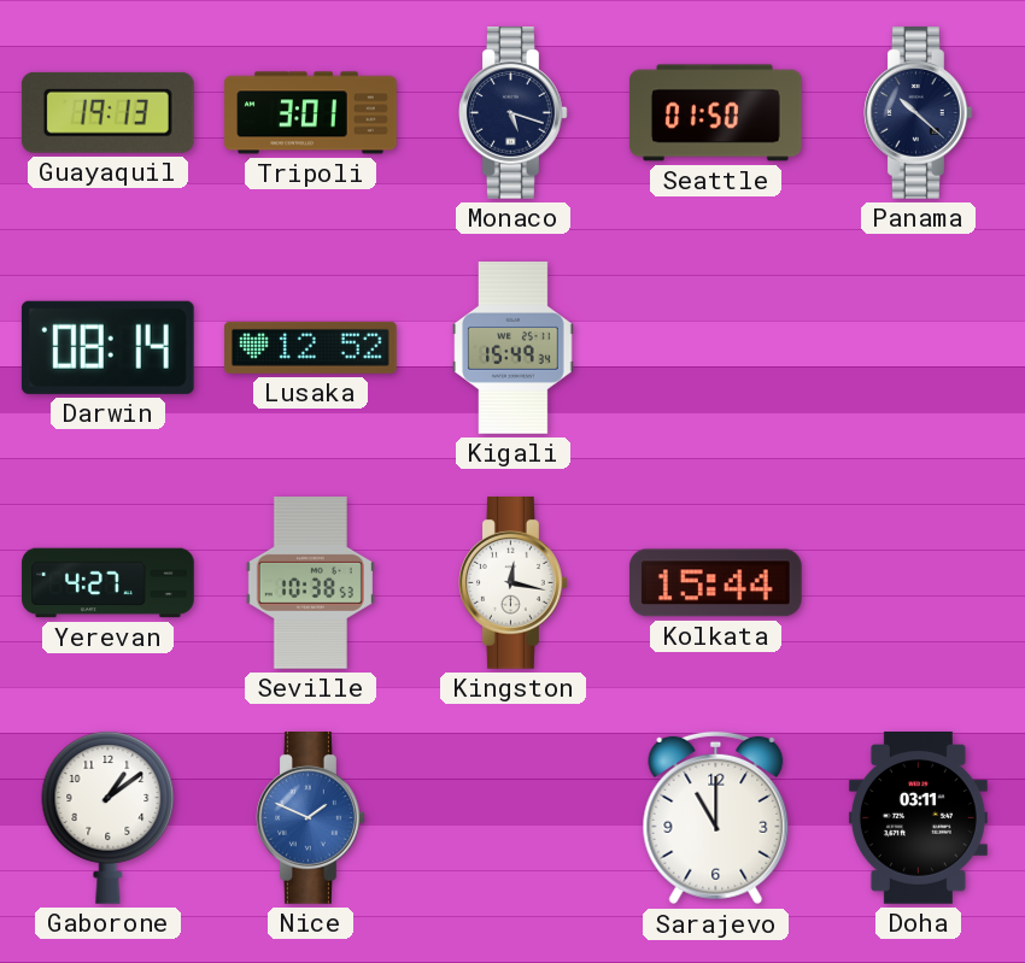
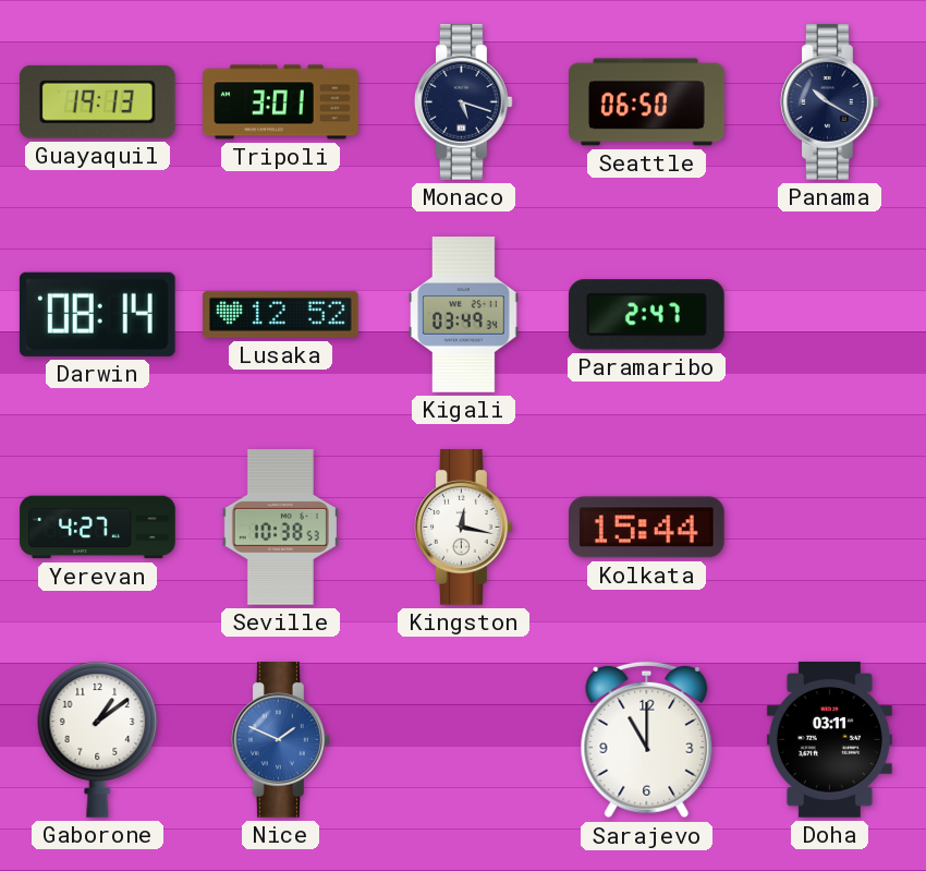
Seattle: 01:50 -> 06:50 (647, 102)
Panama: 10:22 -> 10:20 (830, 102)
Kigali: 15:49 -> 03:49 (464, 315)
Paramaribo: none -> 2:47 (646, 315)
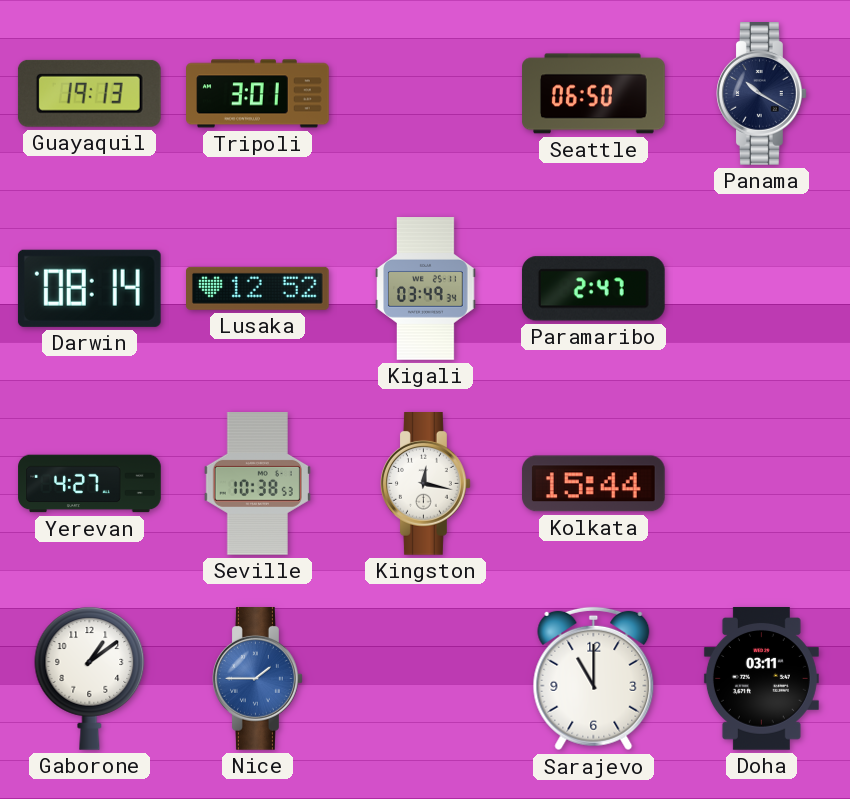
Monaco: 5:18 -> none (464, 102)
Nice: 1:49 -> 1:45 (258, 679)
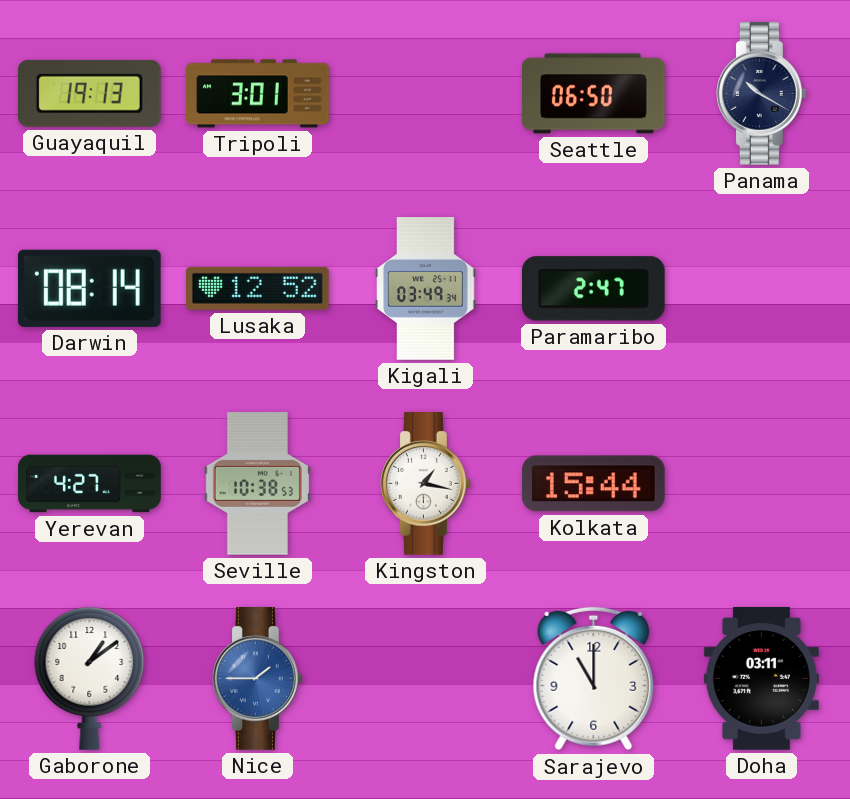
Kingston: 12:17 -> 1:17 (426, 484)
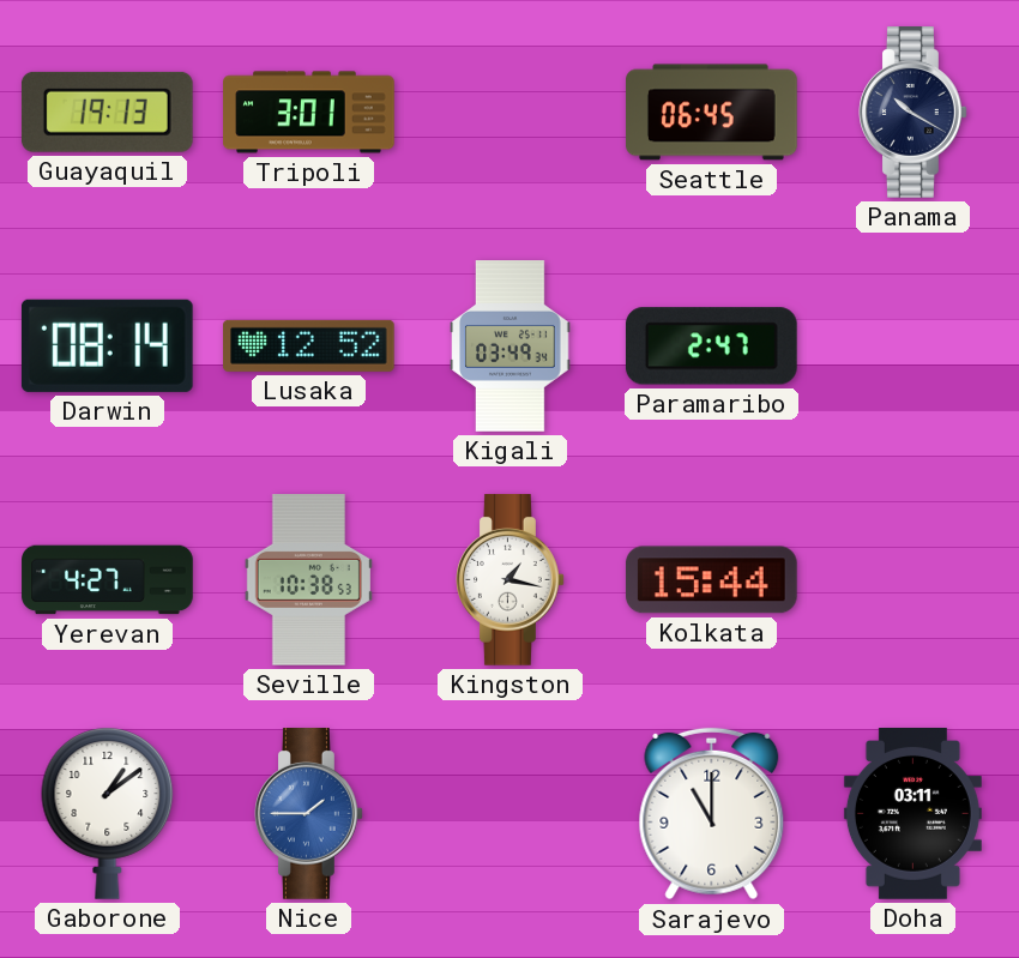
Seattle: 06:50 -> 06:45 (712, 113)
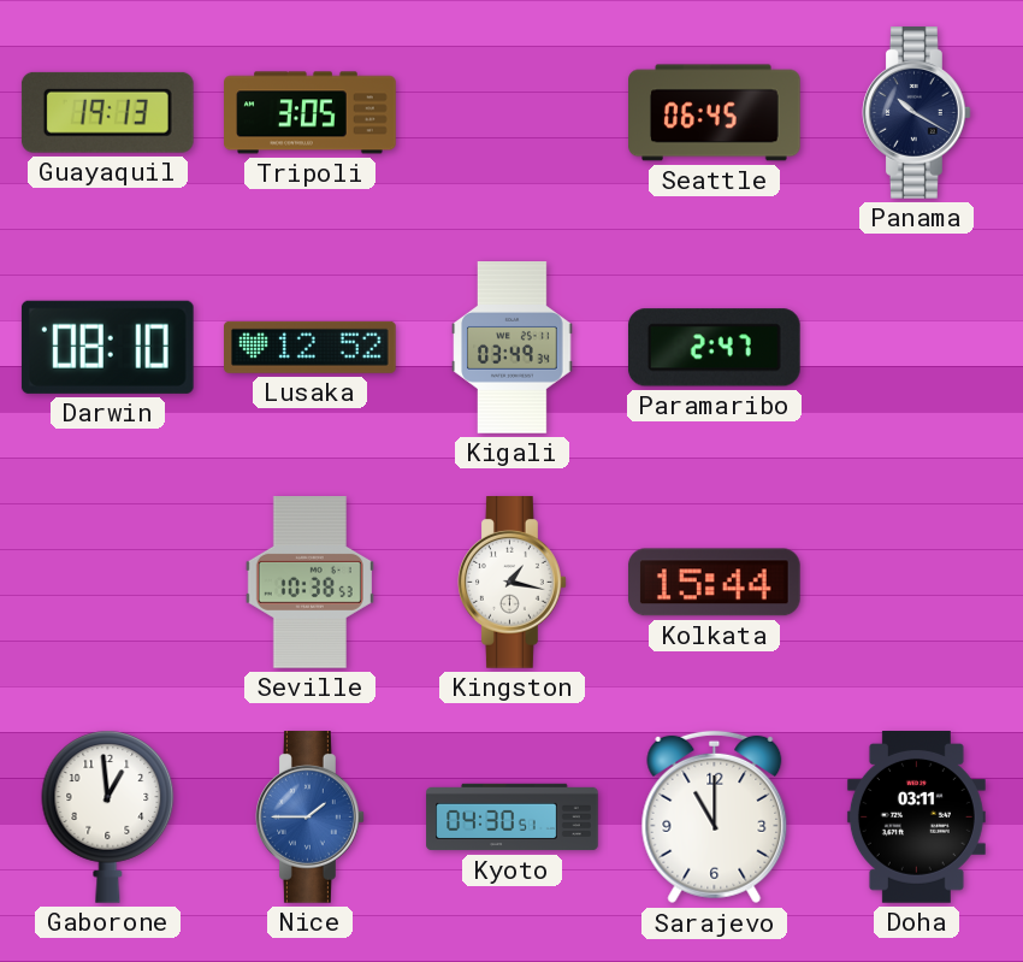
Tripoli: 3:01 -> 3:05 (311, 113)
Darwin: 08:14 -> 08:10 (107, 347)
Yerevan: 4:27 -> none (108, 580)
Gaborone: 1:09 -> 12:59 (108, 816)
Kyoto: none -> 04:30 (513, 818)
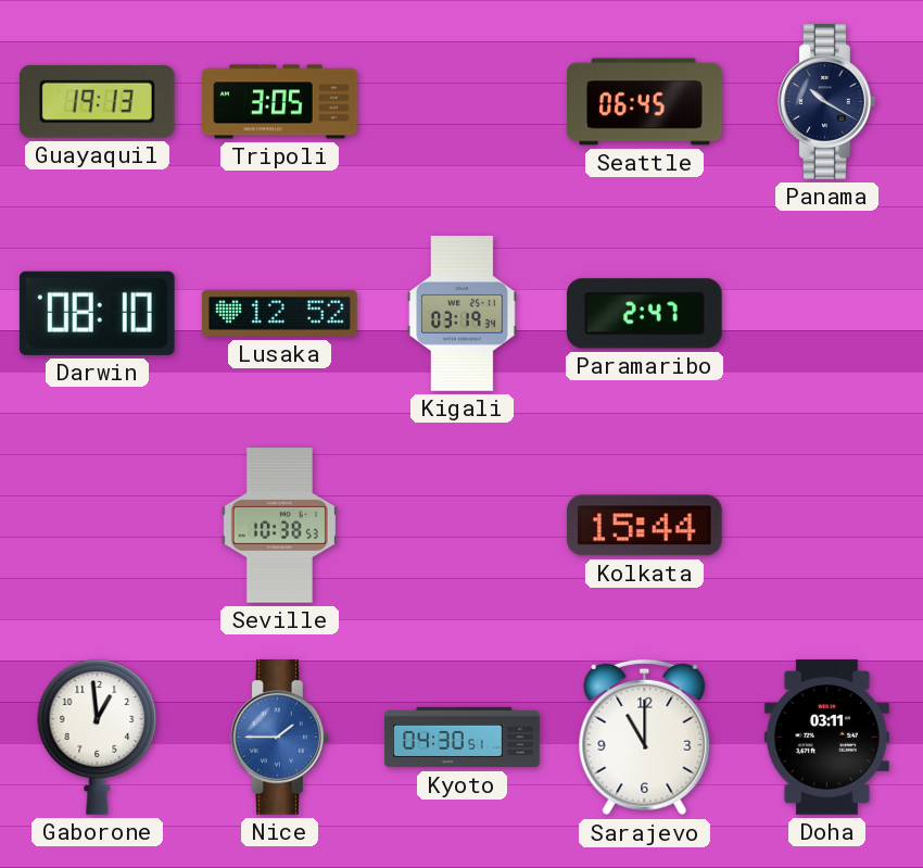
Kigali: 03:49 -> 03:19 (463, 314)
Kingston: 1:17 -> none (513, 583)
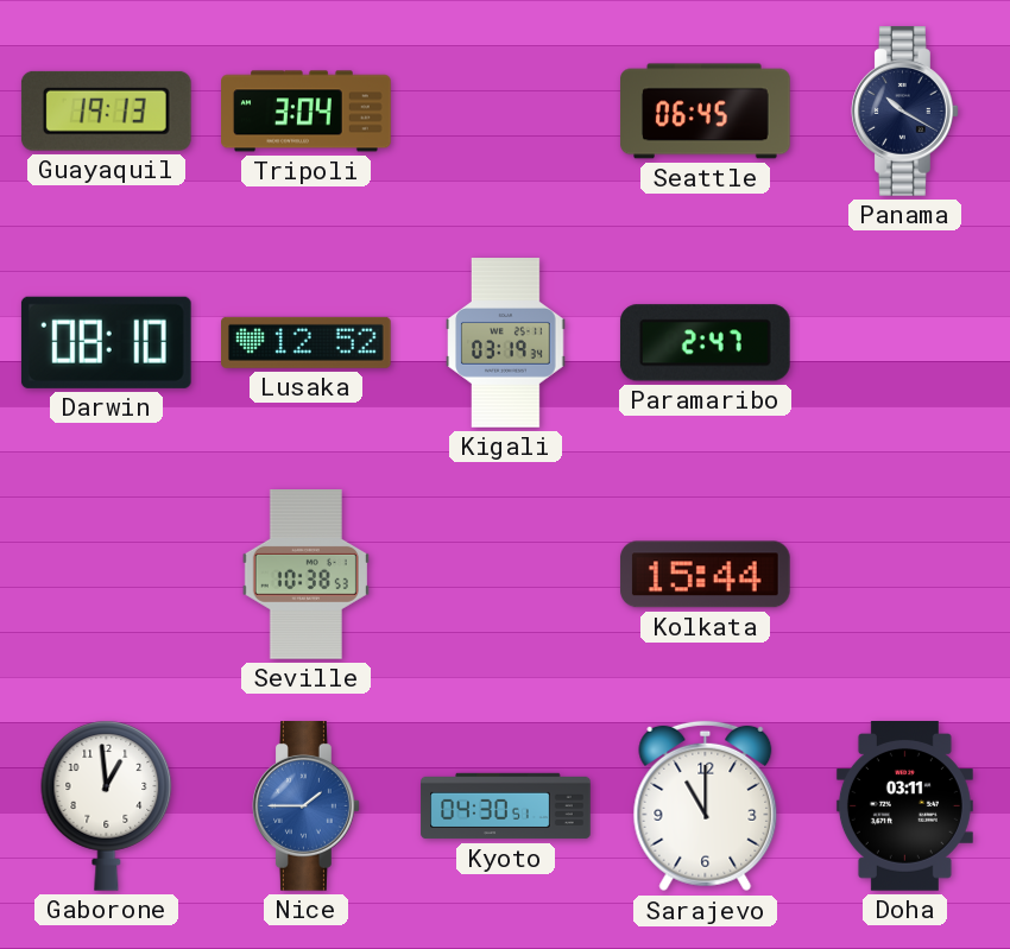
Tripoli: 3:05 -> 3:04 (307, 112)
